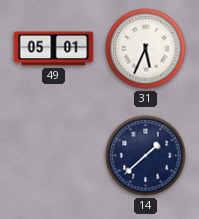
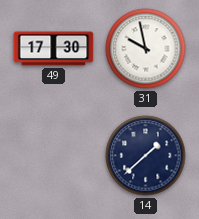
49: 05:01 -> 17:30 (54, 49)
31: 5:34 -> 9:58 (146, 49)
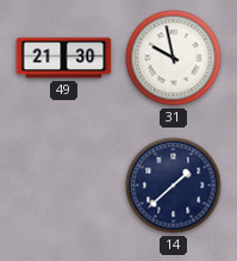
49: 17:30 -> 21:30 (64, 58)
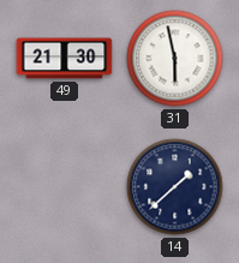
31: 9:58 -> 5:58 (175, 59)
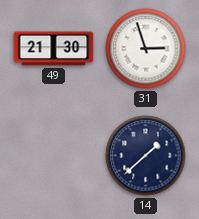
31: 5:58 -> 2:57 (146, 49)
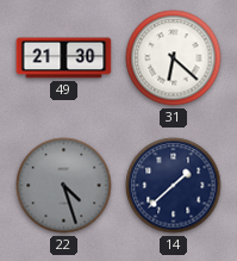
31: 2:57 -> 6:22 (174, 58)
22: none -> 4:27 (64, 186)
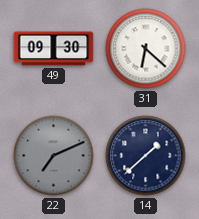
49: 21:30 -> 09:30 (54, 49)
22: 4:27 -> 7:11 (54, 156)
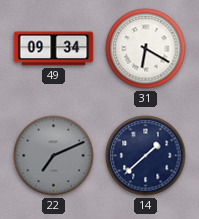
49: 09:30 -> 09:34 (54, 49)
31: 6:22 -> 6:20 (146, 49)
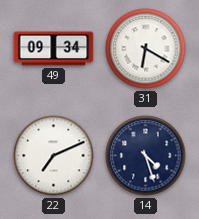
22 dial: grey -> white (54, 156)
14: 1:38 -> 4:27 (146, 156)
